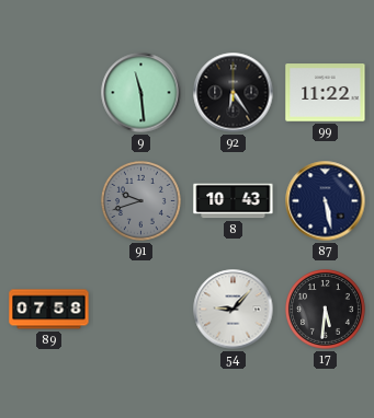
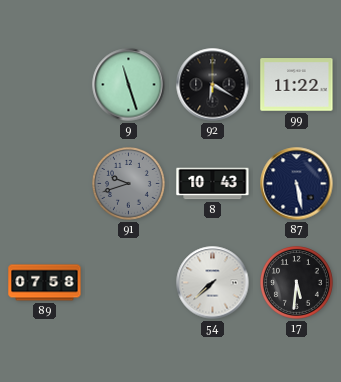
9: 11:29 -> 11:27 (129, 85)
92: 6:24 -> 6:20 (213, 85)
54: 9:07 -> 7:38 (213, 283)
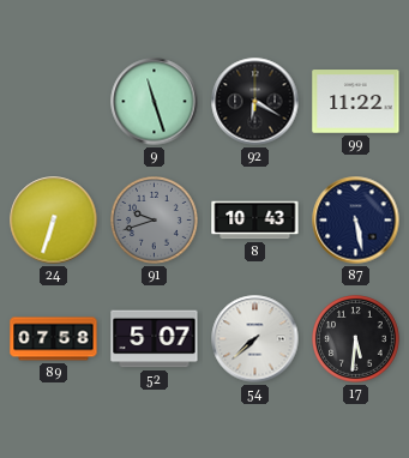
24: none -> 6:33 (54, 221)
52: none -> 5:07 (155, 339)
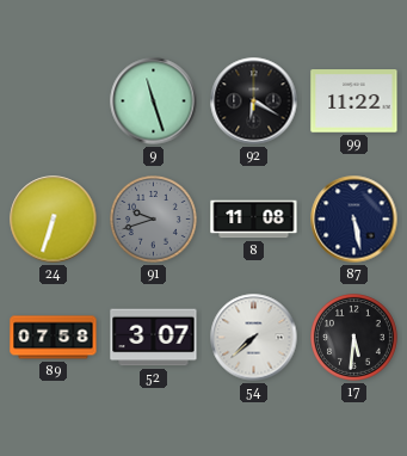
8: 10:43 -> 11:08 (254, 220)
52: 5:07 -> 3:07 (154, 338)
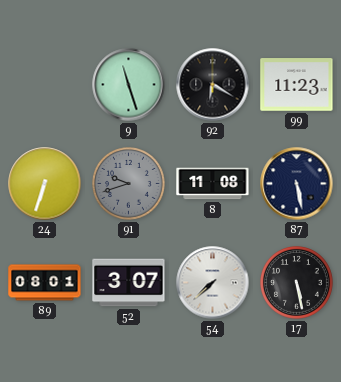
99: 11:22 -> 11:23 (297, 85)
89: 07:58 -> 08:01 (45, 283)
17: 5:31 -> 5:28 (297, 283)
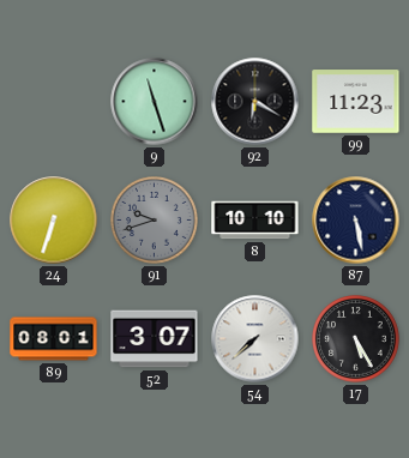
8: 11:08 -> 10:10 (255, 221)
17: 5:28 -> 5:25 (356, 339)
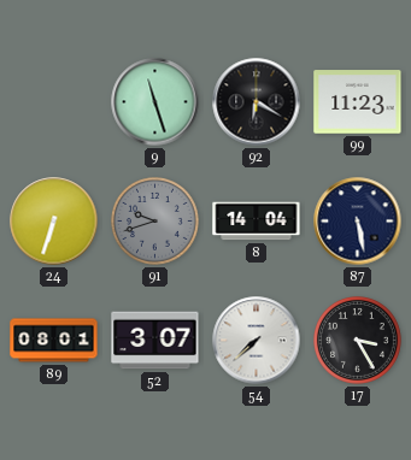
8: 10:10 -> 14:04 (257, 222)
17: 5:25 -> 3:25 (358, 341)
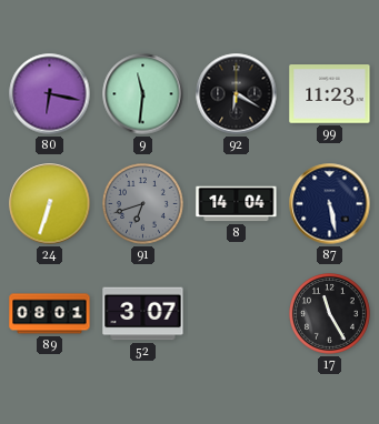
80: none -> 6:17 (50, 94)
9: 11:27 -> 11:31 (143, 94)
91: 9:42 -> 6:42 (143, 204)
54: 7:38 -> none (257, 341)
17: 3:25 -> 11:25 (330, 314)
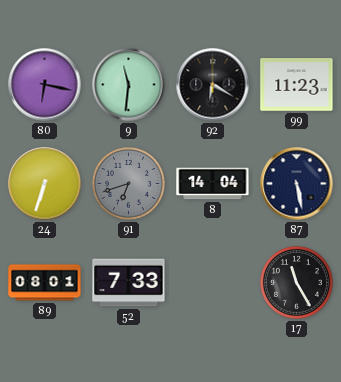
52: 3:07 -> 7:33 (129, 283)
